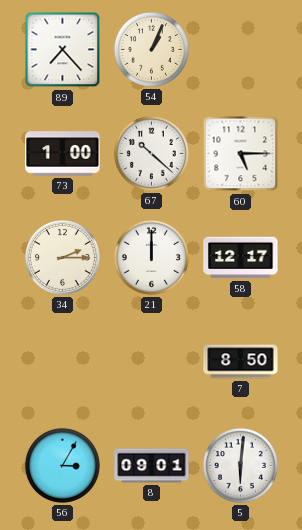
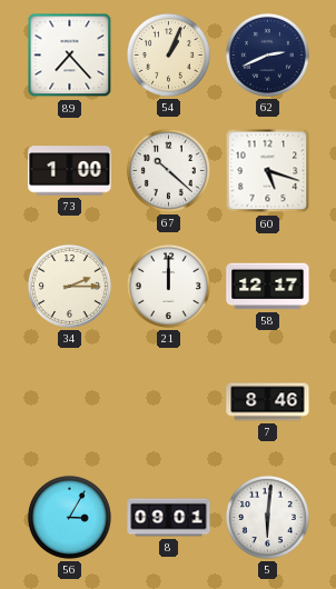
62: none -> 2:41 (267, 54)
60: 5:15 -> 5:18 (268, 171)
7: 8:50 -> 8:46 (268, 402)
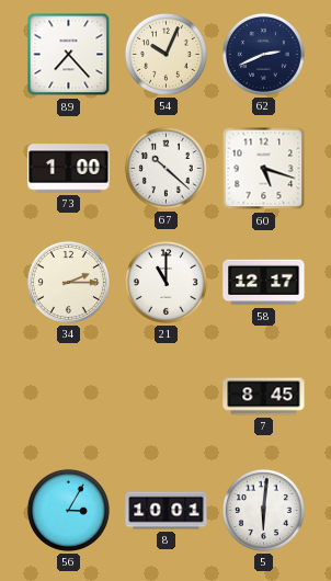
54: 1:04 -> 10:04 (165, 54)
21: 12:00 -> 11:00 (165, 282)
7: 8:46 -> 8:45 (264, 397)
8: 09:01 -> 10:01 (167, 511)
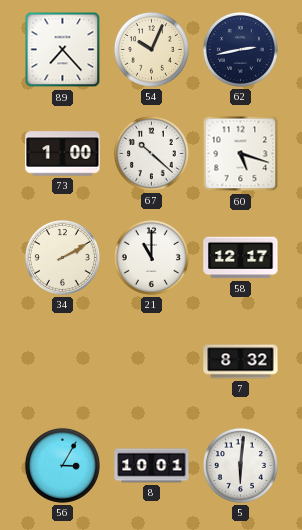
62: 2:41 -> 2:43 (240, 49)
34: 2:15 -> 2:10 (62, 257)
7: 8:45 -> 8:32 (241, 362)
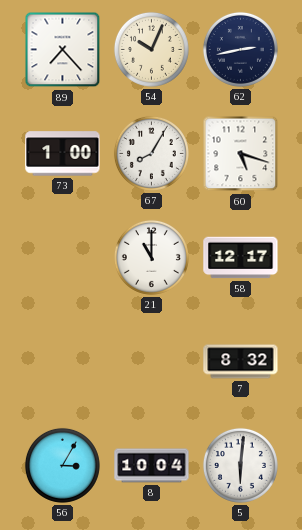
67: 10:22 -> 8:05 (151, 153)
34: 2:10 -> none (62, 257)
8: 10:01 -> 10:04 (152, 466)
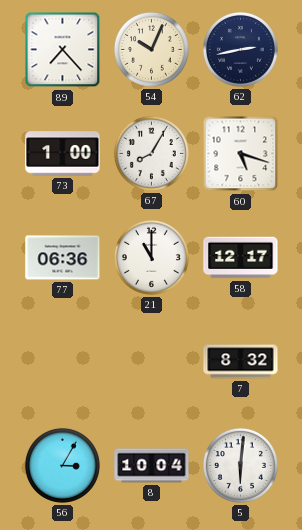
77: none -> 06:36 (63, 258)
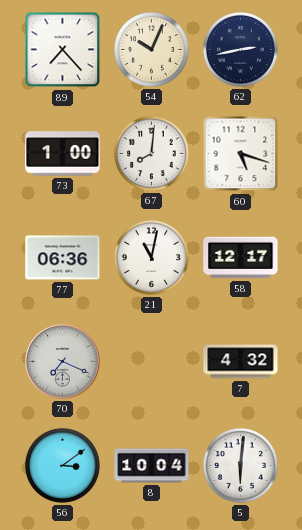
67: 8:05 -> 8:01 (151, 153)
21: 11:00 -> 11:02 (151, 257)
70: none -> 7:19 (63, 362)
7: 8:32 -> 4:32 (241, 362)
56: 3:05 -> 3:09 (62, 465)
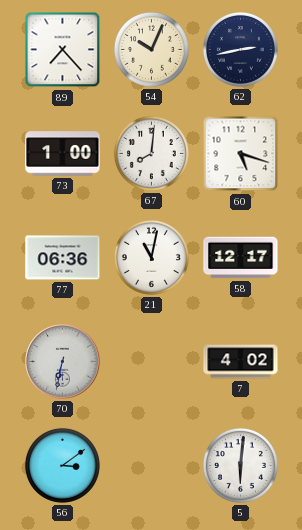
70: 7:19 -> 6:32 (63, 362)
7: 4:32 -> 4:02 (241, 362)
8: 10:04 -> none (152, 466)
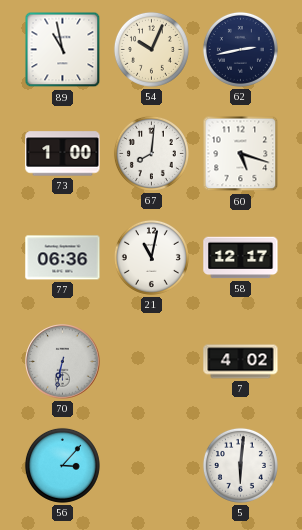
89: 7:23 -> 10:58 (63, 50)
56: 3:09 -> 3:07 (62, 465)
